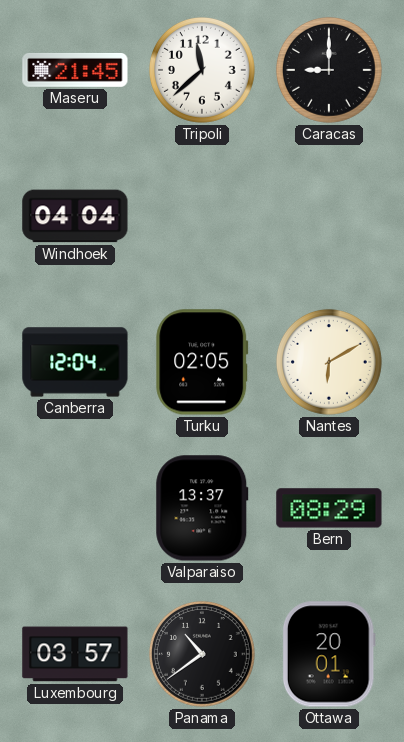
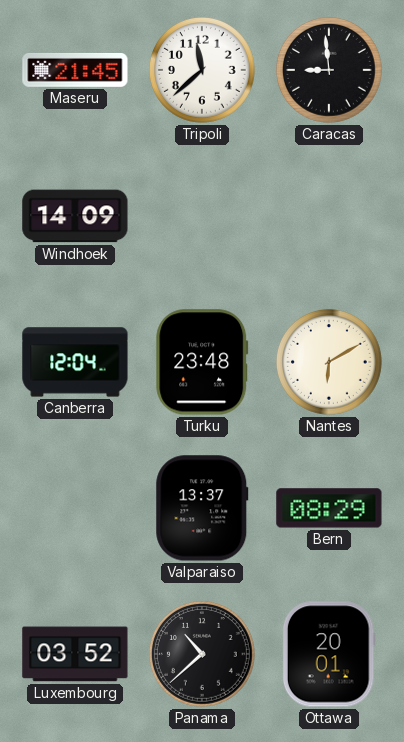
Caracas: 9:00 -> 8:59 (329, 70)
Windhoek: 04:04 -> 14:09 (75, 216)
Turku: 02:05 -> 23:48 (202, 362)
Luxembourg: 03:57 -> 03:52 (75, 654)
Panama: 10:39 -> 10:38 (202, 654)
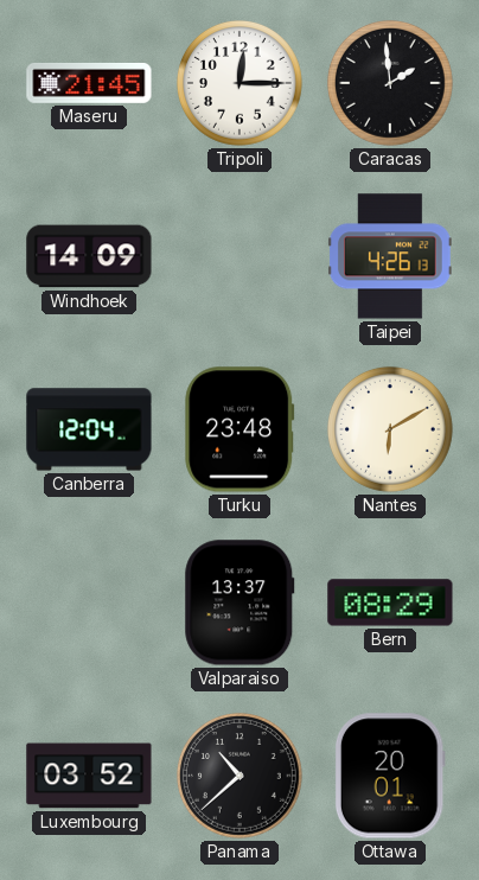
Tripoli: 11:38 -> 12:15 (239, 83)
Caracas: 8:59 -> 1:59 (390, 83)
Taipei: none -> 4:26 (390, 256)
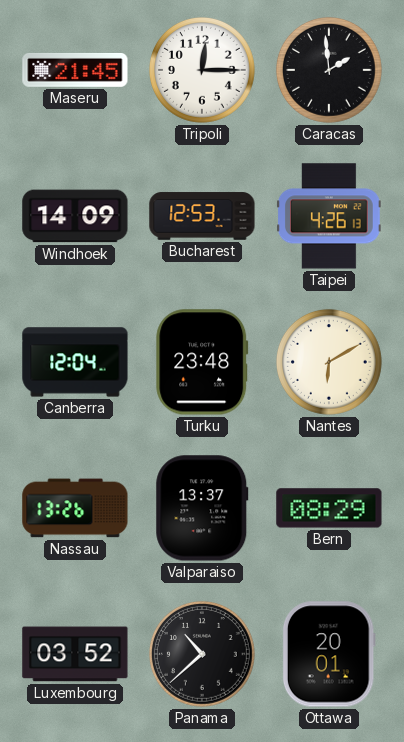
Bucharest: none -> 12:53 (202, 216)
Nassau: none -> 13:26 (75, 508)
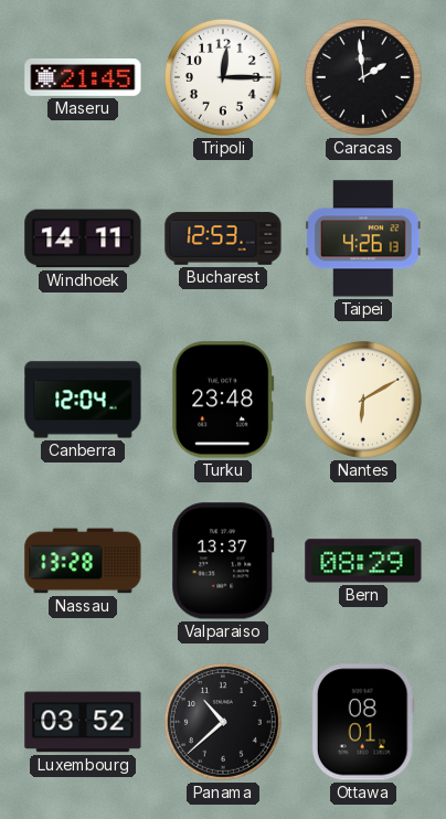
Windhoek: 14:09 -> 14:11 (83, 238)
Nassau: 13:26 -> 13:28 (83, 561)
Ottawa: 20:01 -> 08:01 (363, 722)
